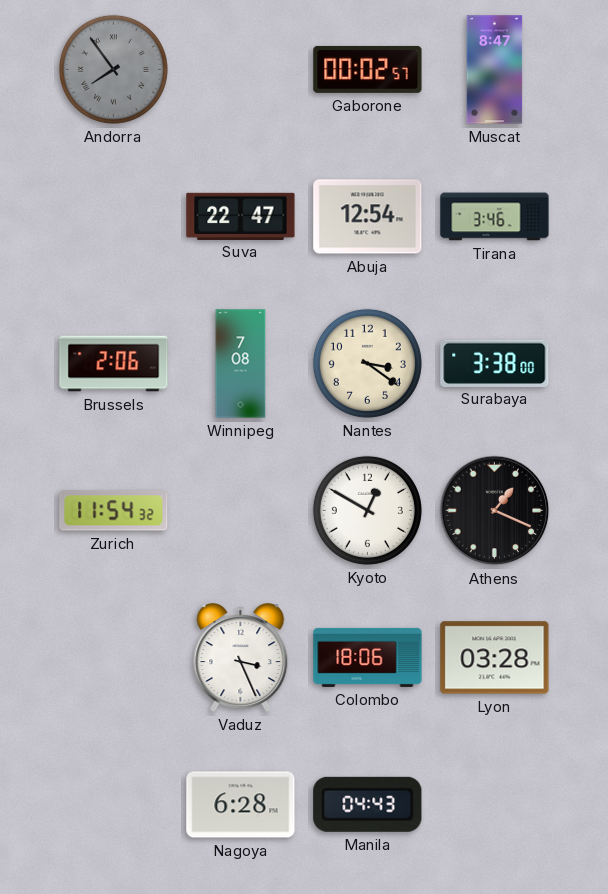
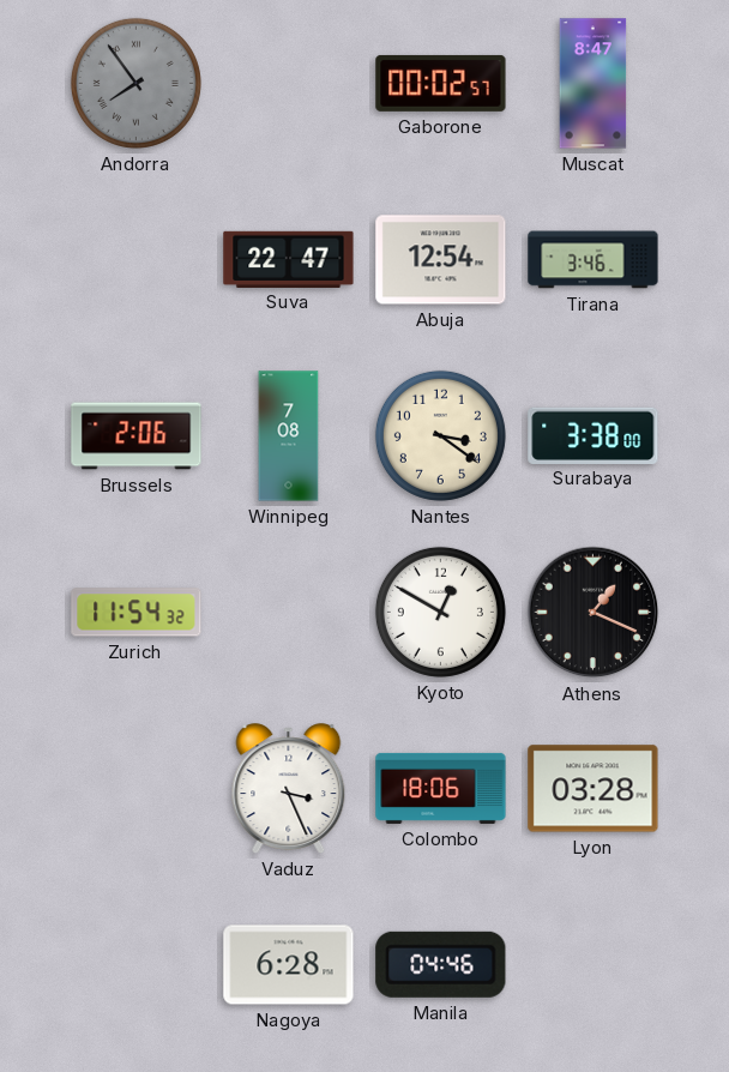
Manila: 04:43 -> 04:46 (441, 964)
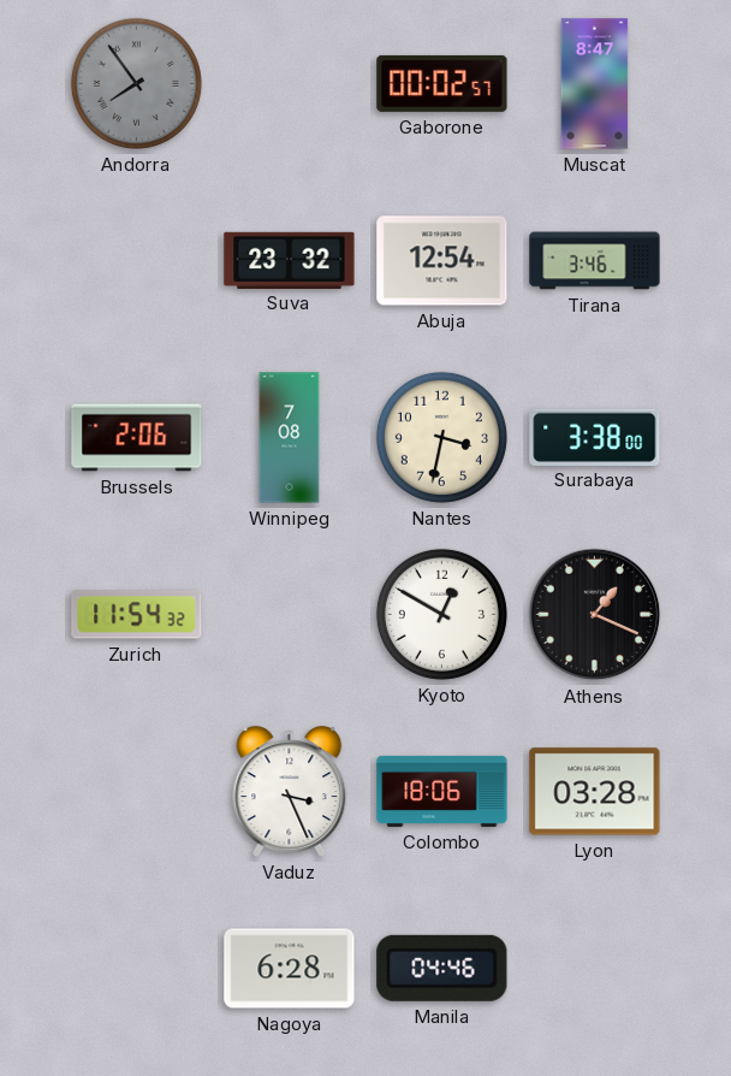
Suva: 22:47 -> 23:32 (290, 260)
Nantes: 3:21 -> 3:32 (441, 437)
